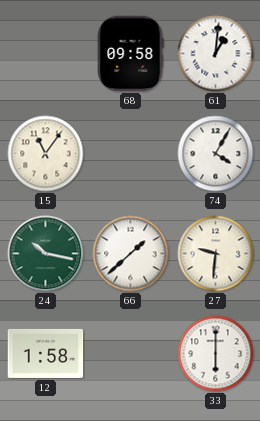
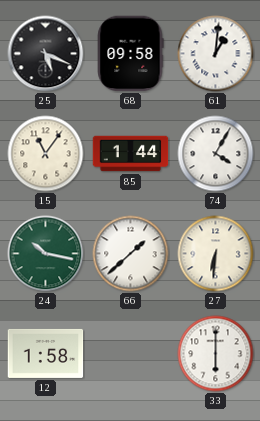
25: none -> 5:19 (46, 54)
85: none -> 1:44 (131, 154)
27: 9:31 -> 6:31 (216, 254)
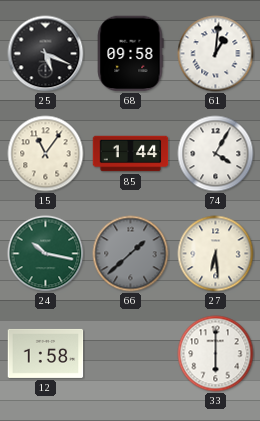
66 dial: white -> grey (131, 254)
27: 6:31 -> 6:29 (216, 254)
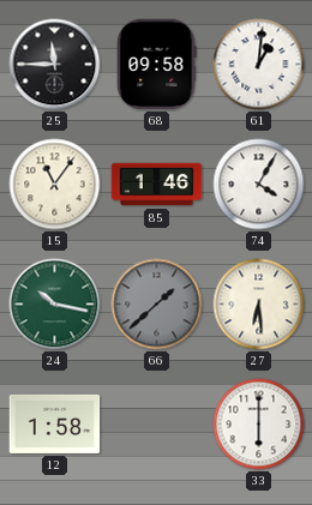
25: 5:19 -> 11:45 (55, 65)
85: 1:44 -> 1:46 (157, 185)
